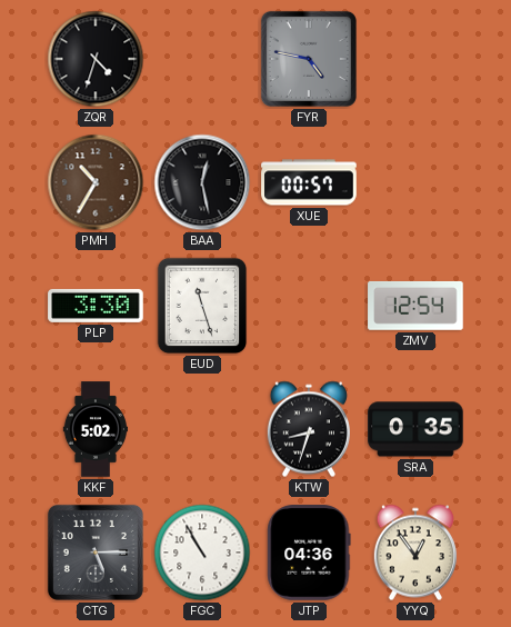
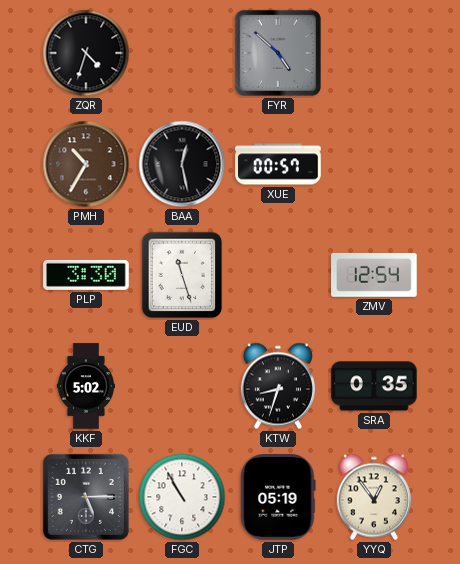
FYR: 4:47 -> 4:52 (278, 53)
JTP: 04:36 -> 05:19 (278, 497)
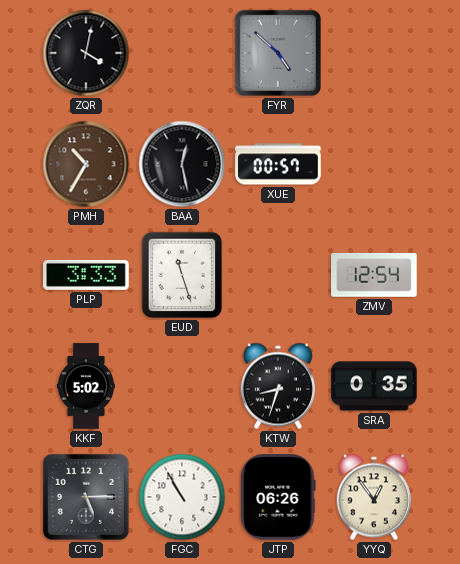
ZQR: 4:33 -> 4:02 (86, 53)
PLP: 3:30 -> 3:33 (86, 275)
JTP: 05:19 -> 06:26 (278, 497)
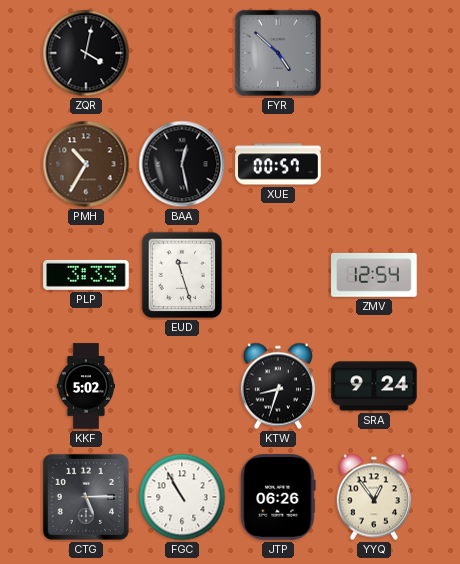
SRA: 0:35 -> 9:24 (374, 386)
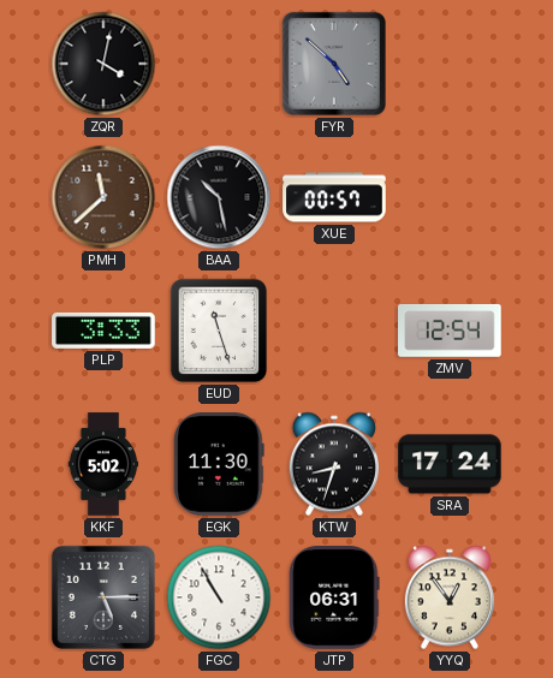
PMH: 10:35 -> 11:38 (103, 197)
BAA: 12:28 -> 10:28 (219, 197)
EGK: none -> 11:30 (219, 464)
SRA: 9:24 -> 17:24 (450, 464)
JTP: 06:26 -> 06:31 (334, 597)
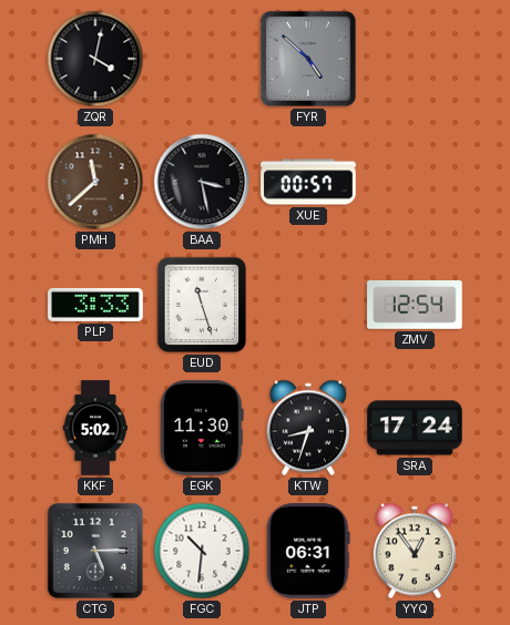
BAA: 10:28 -> 3:28 (202, 182)
FGC: 10:55 -> 10:31 (202, 551)
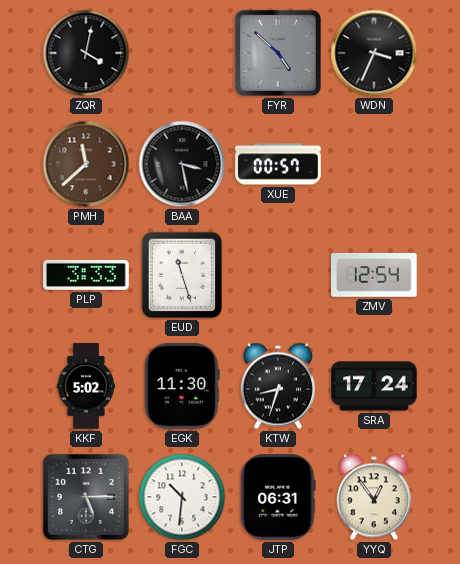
WDN: none -> 3:34 (374, 53)
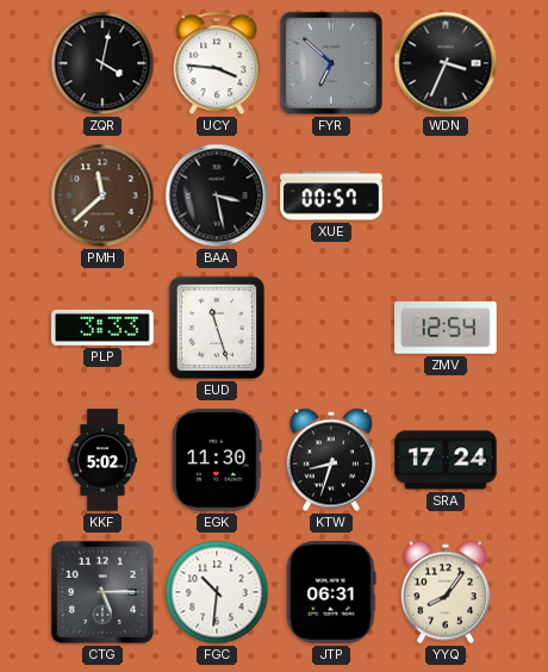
UCY: none -> 3:46 (217, 63)
FYR: 4:52 -> 6:52 (331, 63)
YYQ: 12:54 -> 8:06 (446, 592)
